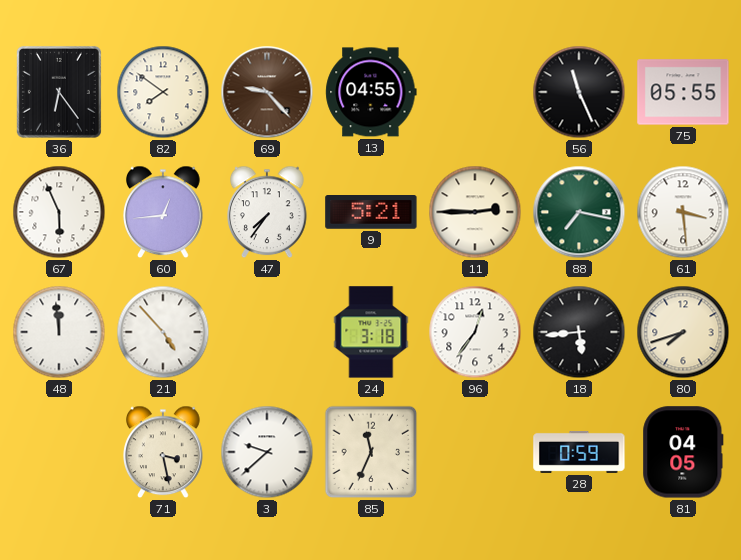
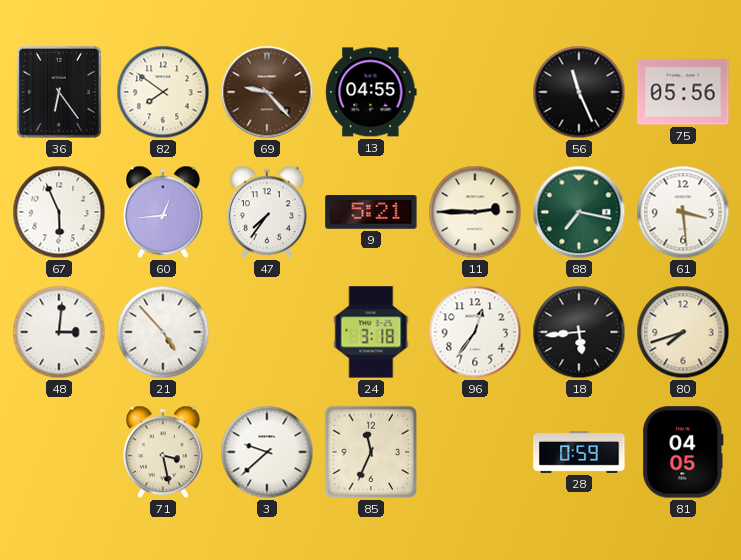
75: 05:55 -> 05:56 (683, 92)
48: 11:59 -> 3:01 (59, 332)
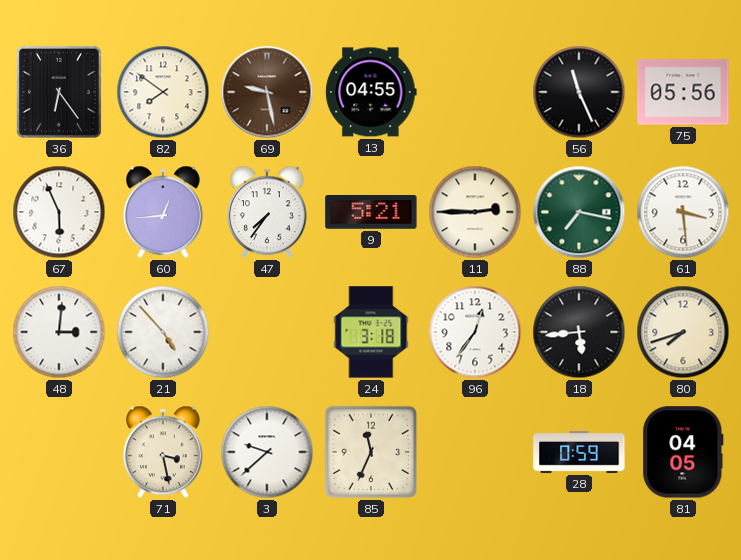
69: 9:23 -> 9:28 (267, 92)
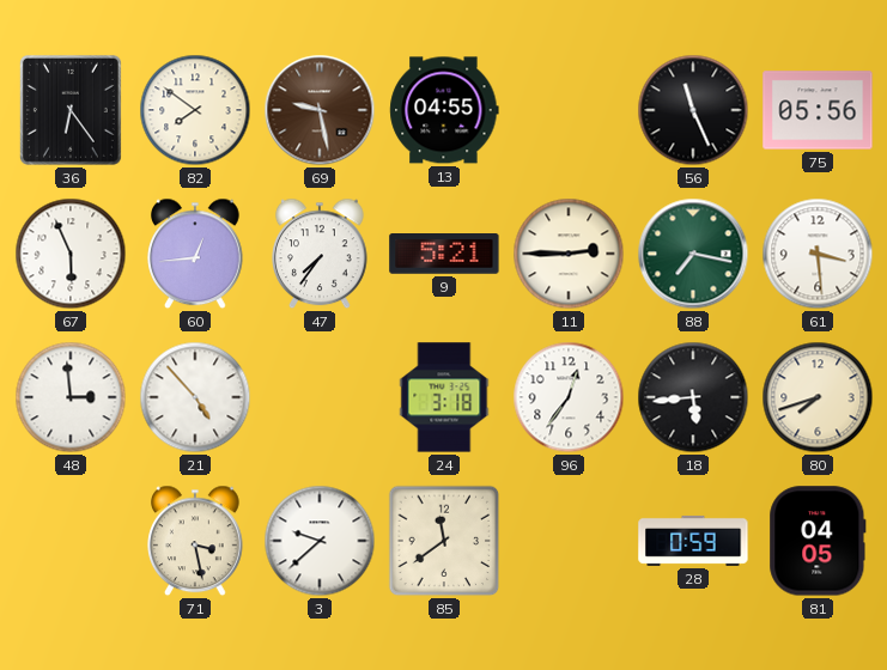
48: 3:01 -> 2:59 (71, 397)
85: 11:34 -> 11:39 (444, 541)
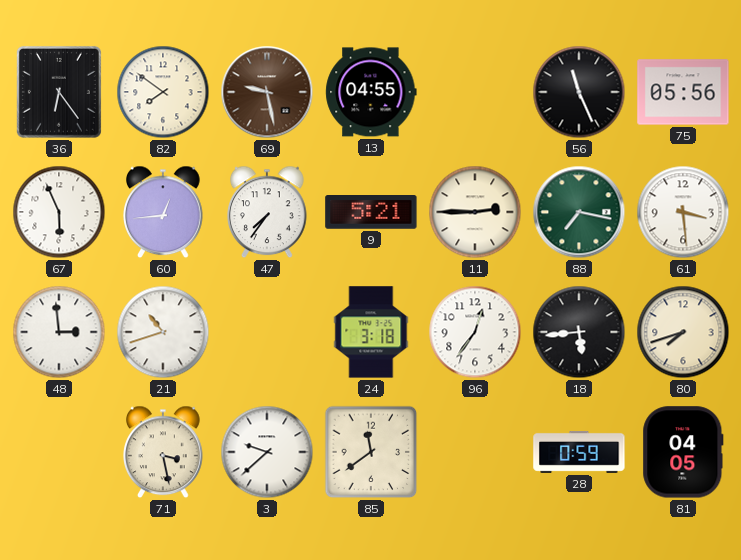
21: 4:53 -> 10:42 (163, 332)
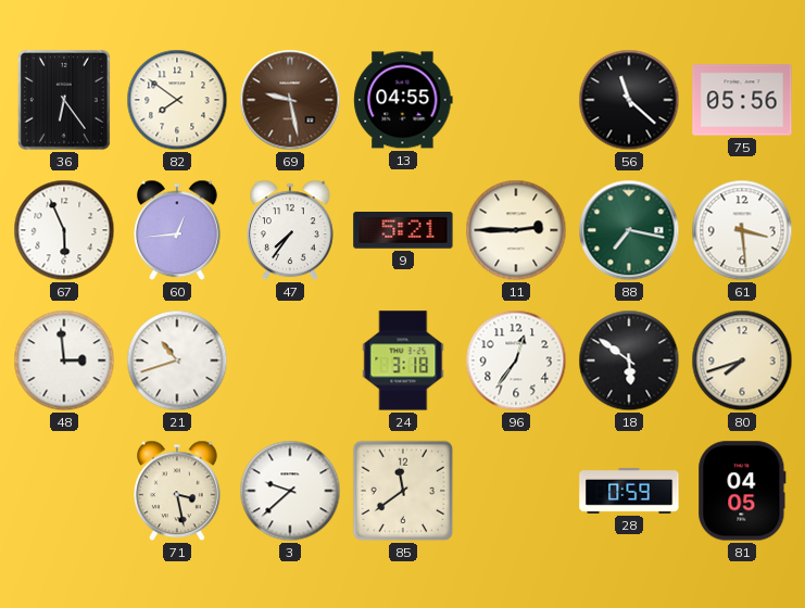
56: 11:26 -> 11:22 (629, 100)
18: 5:44 -> 5:51 (629, 360)
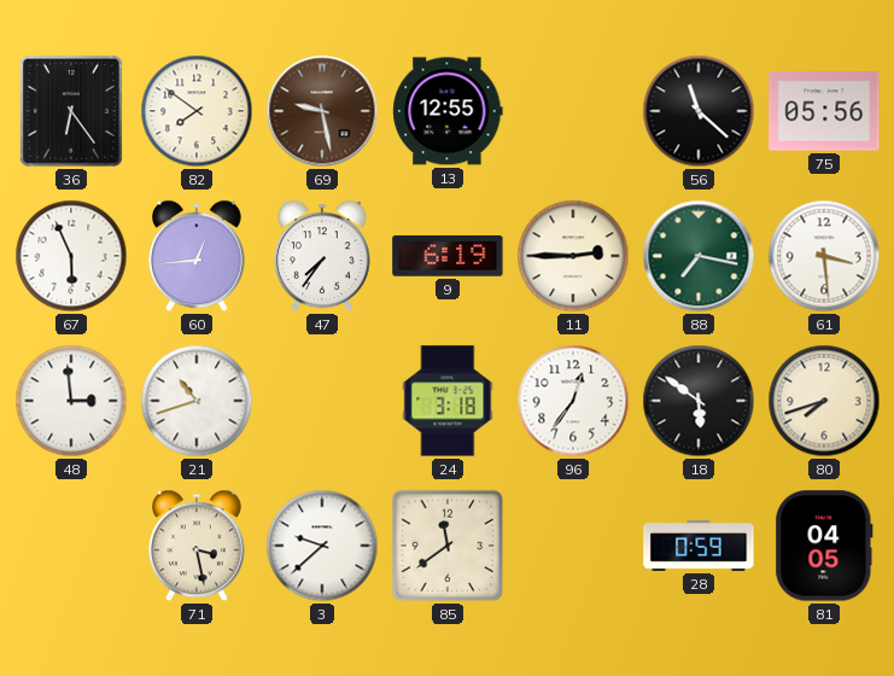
13: 04:55 -> 12:55 (448, 111)
9: 5:21 -> 6:19 (448, 257)
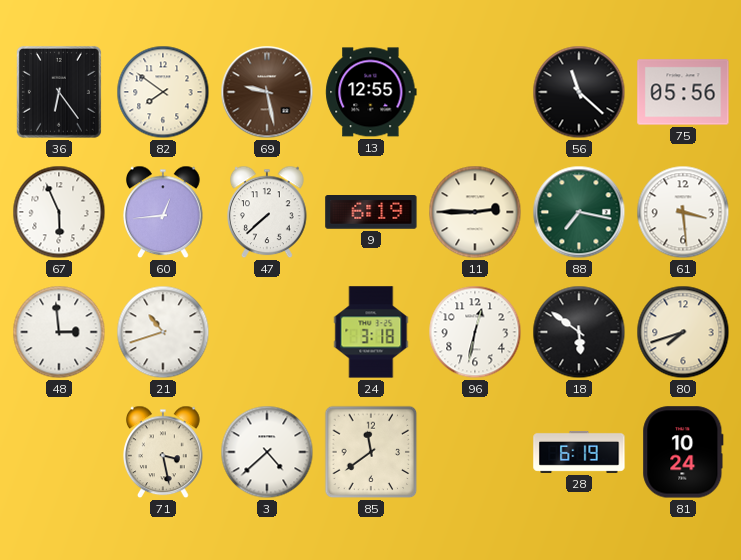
47: 7:36 -> 7:38 (268, 212)
96: 12:36 -> 12:32 (475, 332)
3: 9:38 -> 4:38 (267, 452)
28: 0:59 -> 6:19 (579, 452)
81: 04:05 -> 10:24 (683, 452)
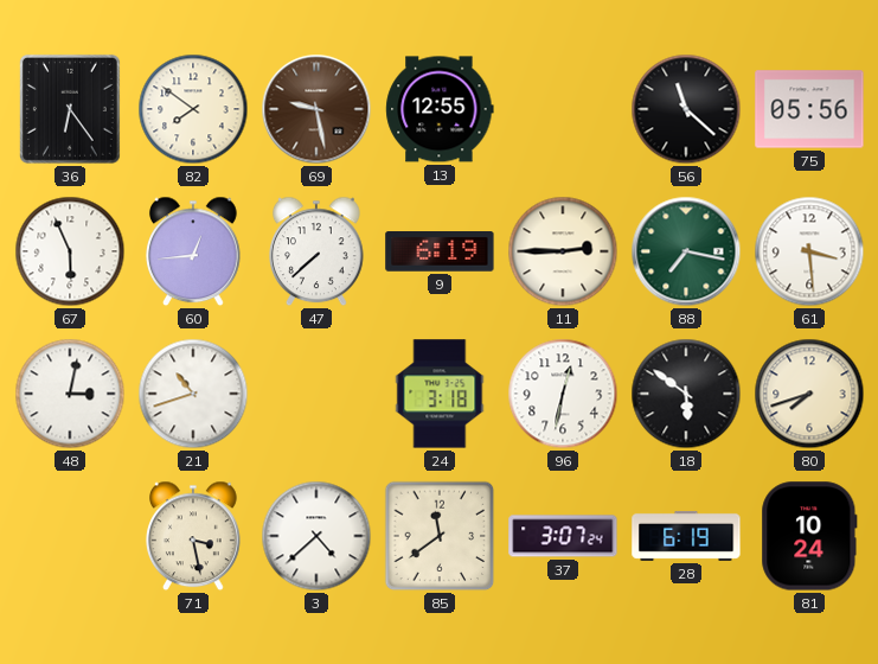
48: 2:59 -> 3:02 (70, 394)
37: none -> 3:07 (563, 536)
